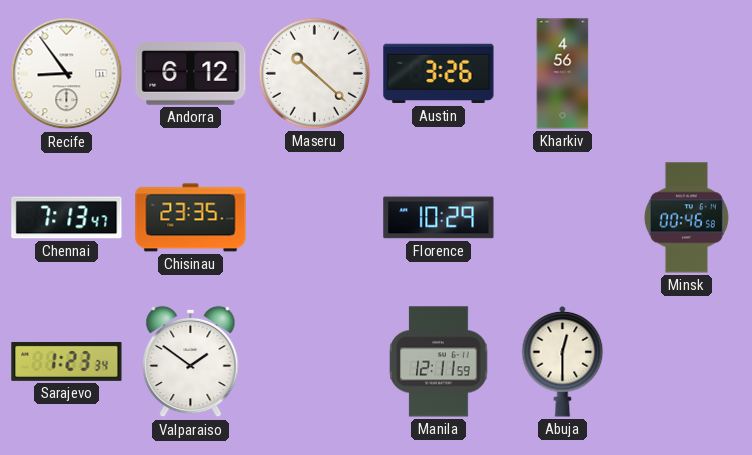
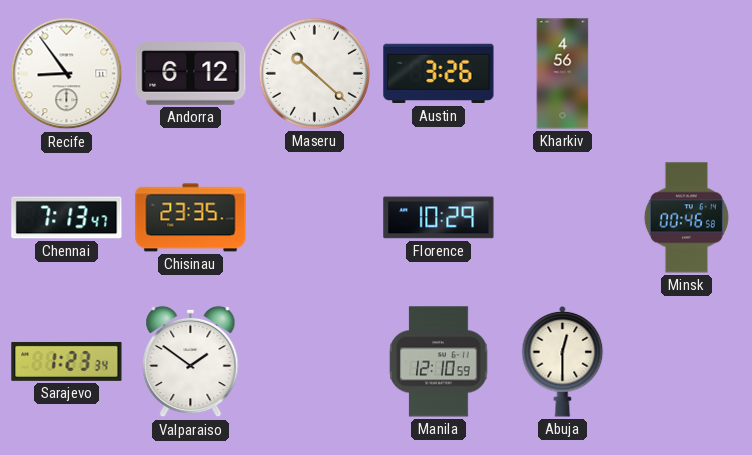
Manila: 12:11 -> 12:10 (439, 362)
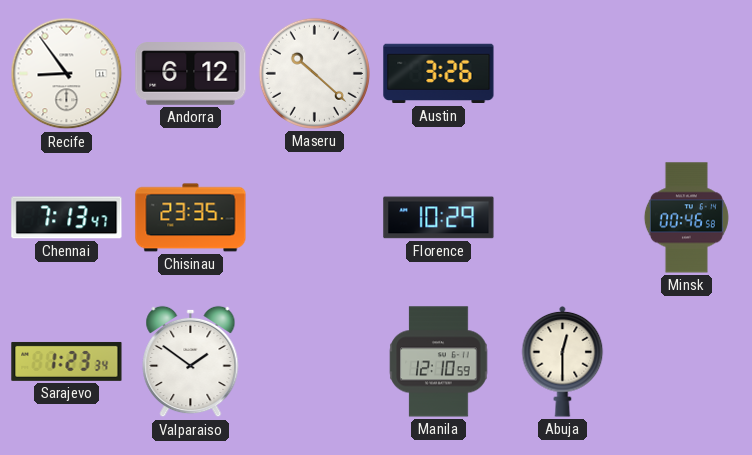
Kharkiv: 4:56 -> none (563, 74)
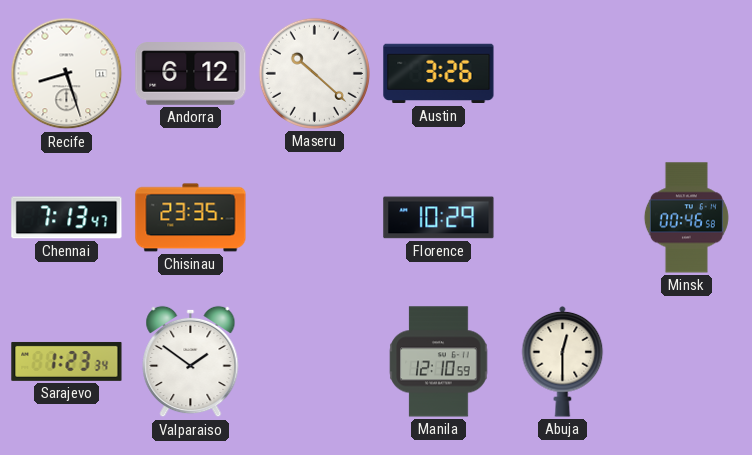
Recife: 8:54 -> 8:27 (67, 74)
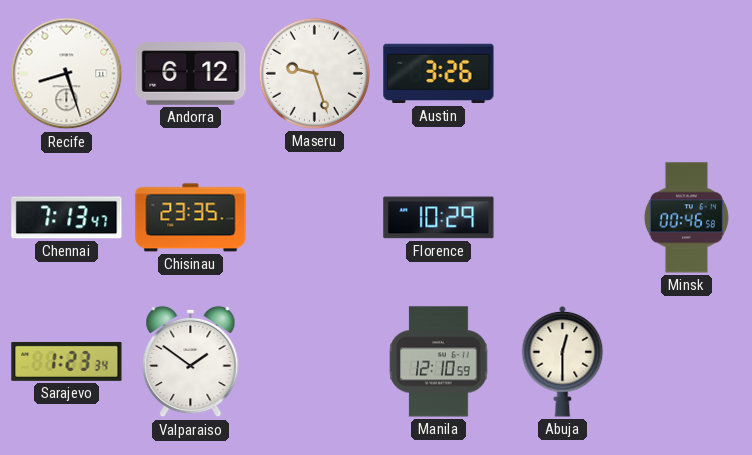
Maseru: 10:22 -> 9:27 (314, 73)
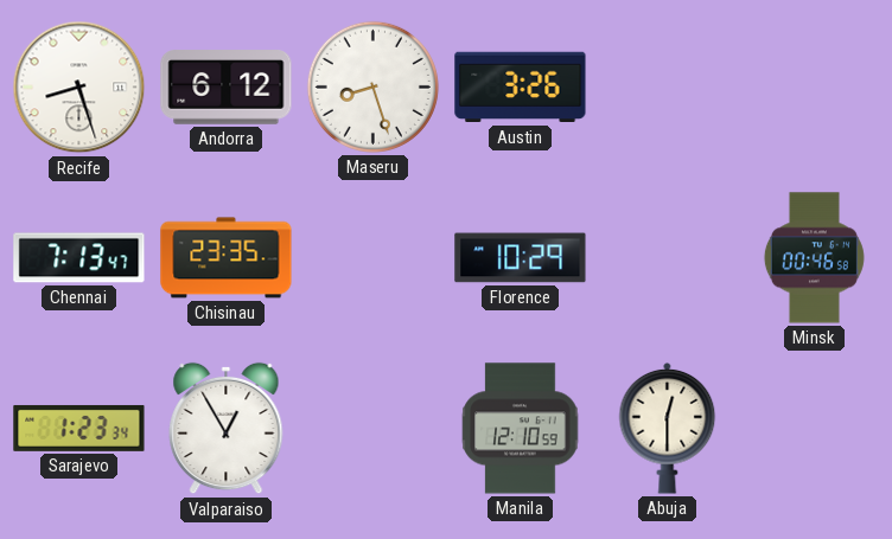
Maseru: 9:27 -> 8:27 (372, 86)
Valparaiso: 1:51 -> 12:55 (227, 429)
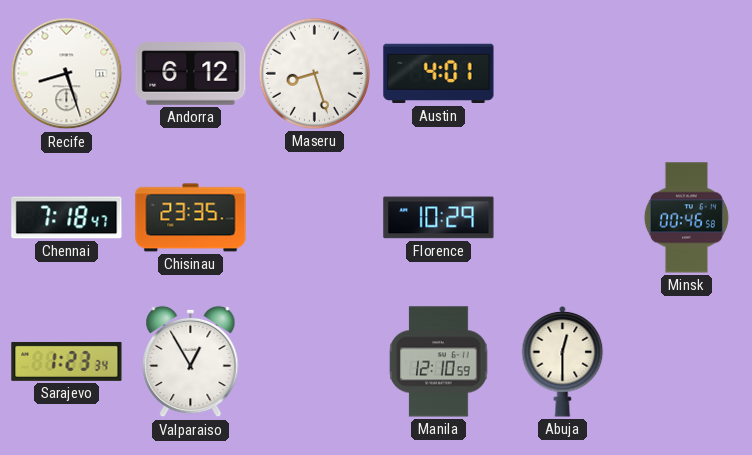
Austin: 3:26 -> 4:01 (439, 74)
Chennai: 7:13 -> 7:18 (67, 218)
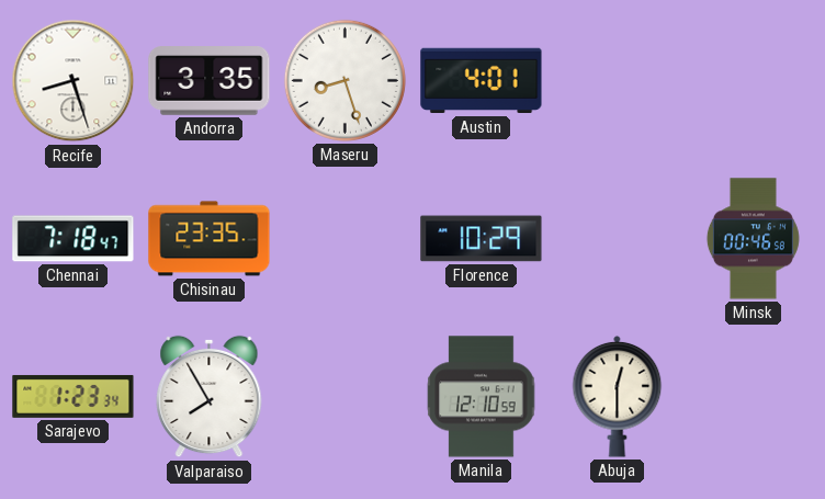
Andorra: 6:12 -> 3:35 (210, 81)
Valparaiso: 12:55 -> 7:55 (210, 397)
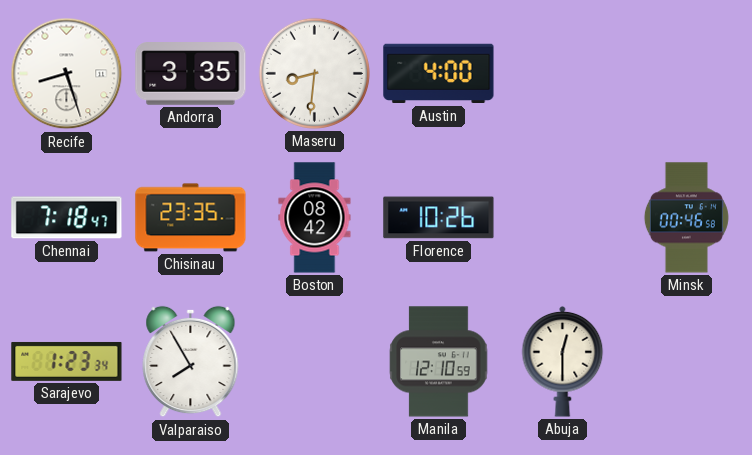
Maseru: 8:27 -> 8:31 (314, 73)
Austin: 4:01 -> 4:00 (439, 74)
Boston: none -> 08:42 (315, 218)
Florence: 10:29 -> 10:26 (439, 218)
